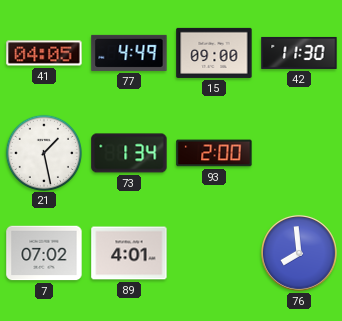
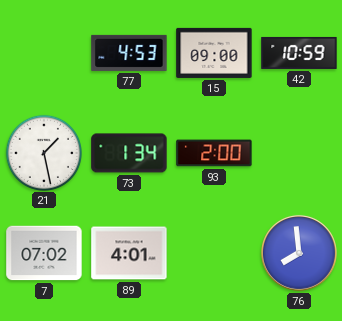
41: 04:05 -> none (44, 53)
77: 4:49 -> 4:53 (129, 53)
42: 11:30 -> 10:59 (299, 53)
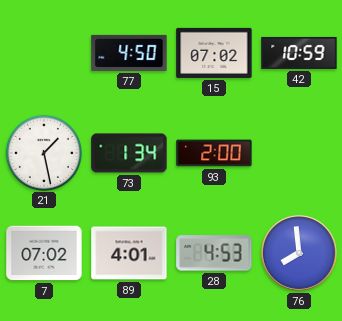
77: 4:53 -> 4:50 (129, 53)
15: 09:00 -> 07:02 (214, 53)
28: none -> 4:53 (214, 253)
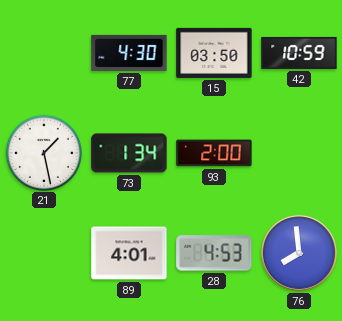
77: 4:50 -> 4:30 (129, 53)
15: 07:02 -> 03:50 (214, 53)
7: 07:02 -> none (44, 253)
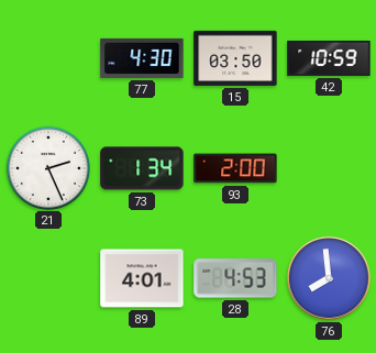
21: 1:28 -> 2:26 (47, 167)
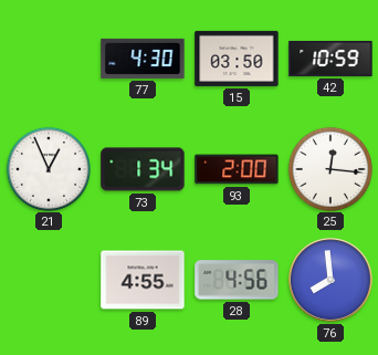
21: 2:26 -> 12:56 (48, 168)
25: none -> 12:16 (329, 168)
89: 4:01 -> 4:55 (143, 280)
28: 4:53 -> 4:56 (237, 280)
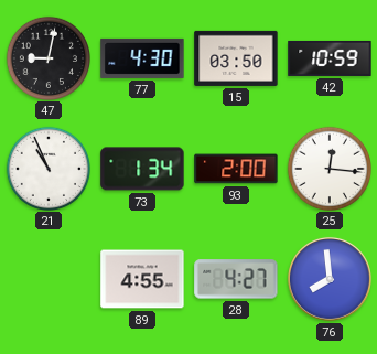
47: none -> 9:02 (47, 57)
21: 12:56 -> 10:56 (47, 168)
28: 4:56 -> 4:27 (236, 279)
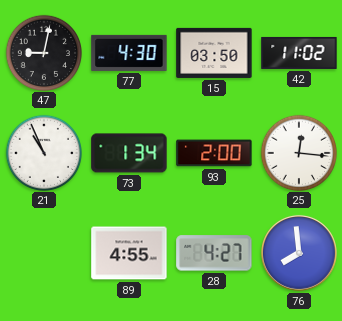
42: 10:59 -> 11:02 (299, 53)
